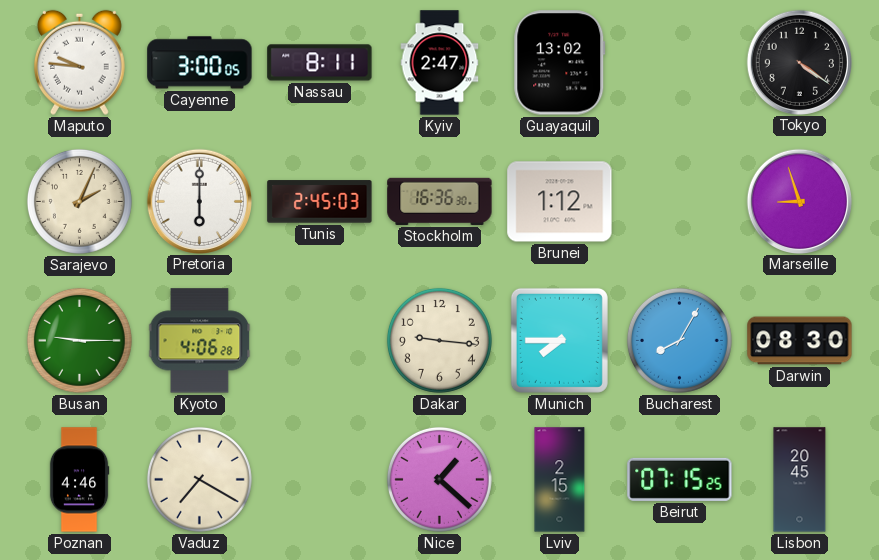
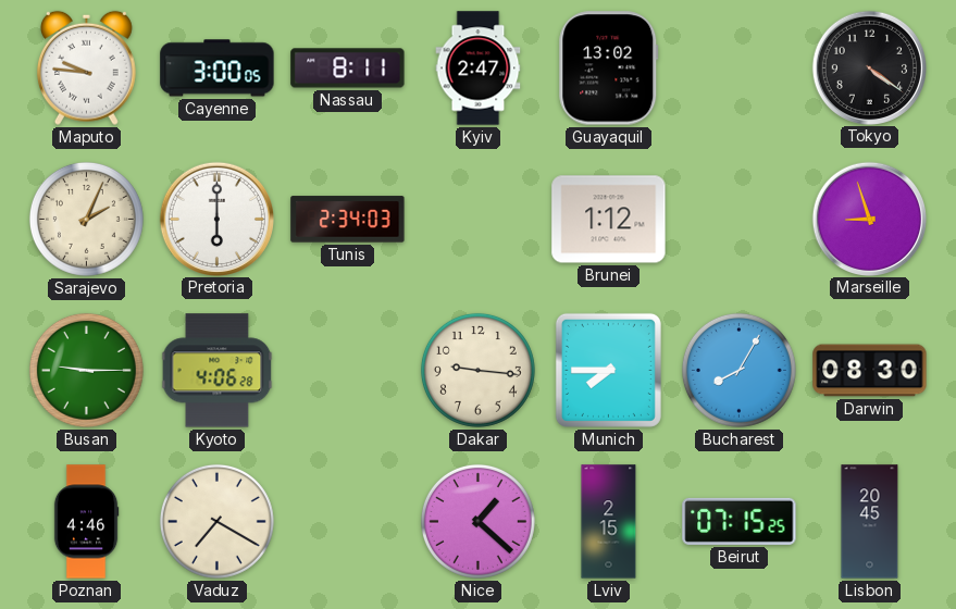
Tunis: 2:45 -> 2:34 (348, 220)
Stockholm: 16:36 -> none (440, 201)
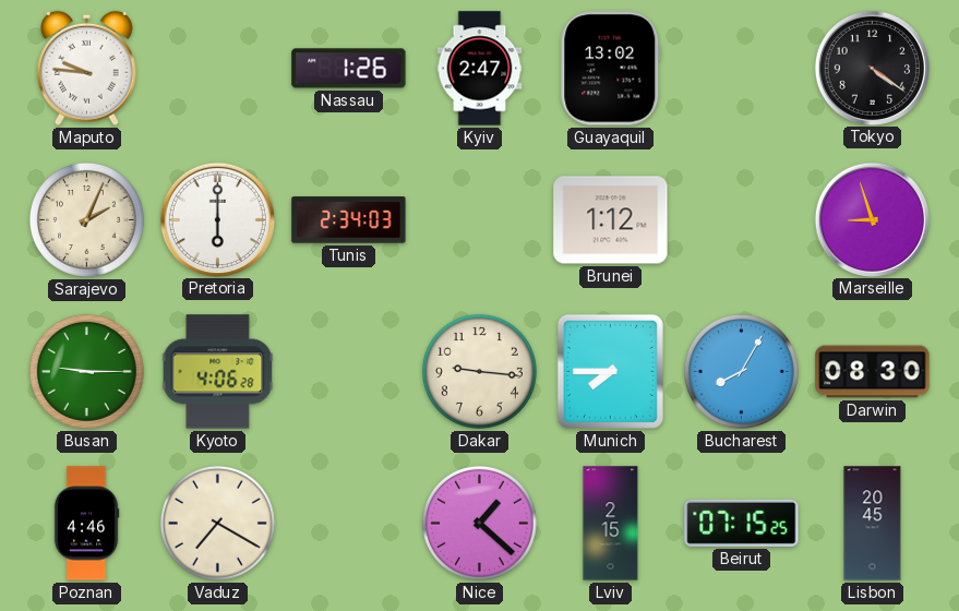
Cayenne: 3:00 -> none (218, 69)
Nassau: 8:11 -> 1:26 (349, 69)
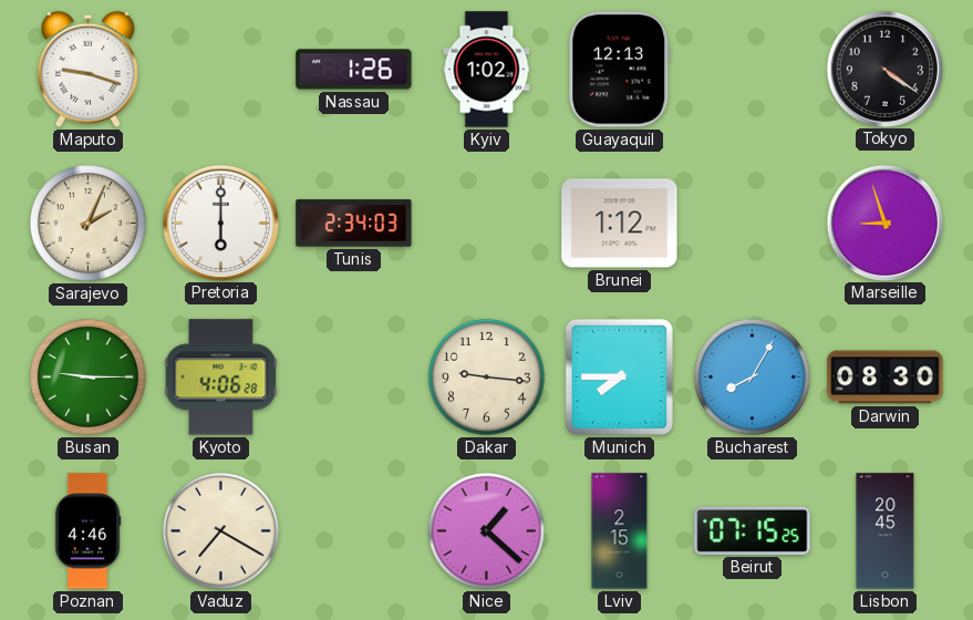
Maputo: 9:46 -> 9:18 (87, 69)
Kyiv: 2:47 -> 1:02 (487, 70)
Guayaquil: 13:02 -> 12:13 (620, 70)
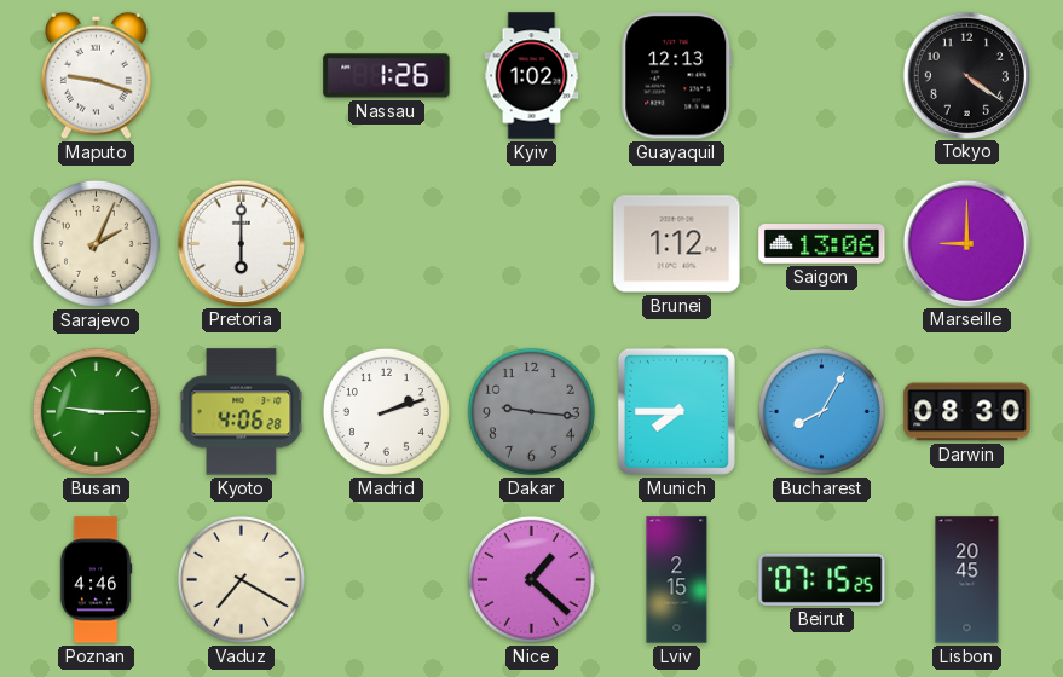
Tunis: 2:34 -> none (354, 224)
Saigon: none -> 13:06 (822, 244)
Marseille: 8:57 -> 9:00 (966, 243)
Madrid: none -> 2:12 (386, 411)
Dakar dial: cream -> grey (531, 411)
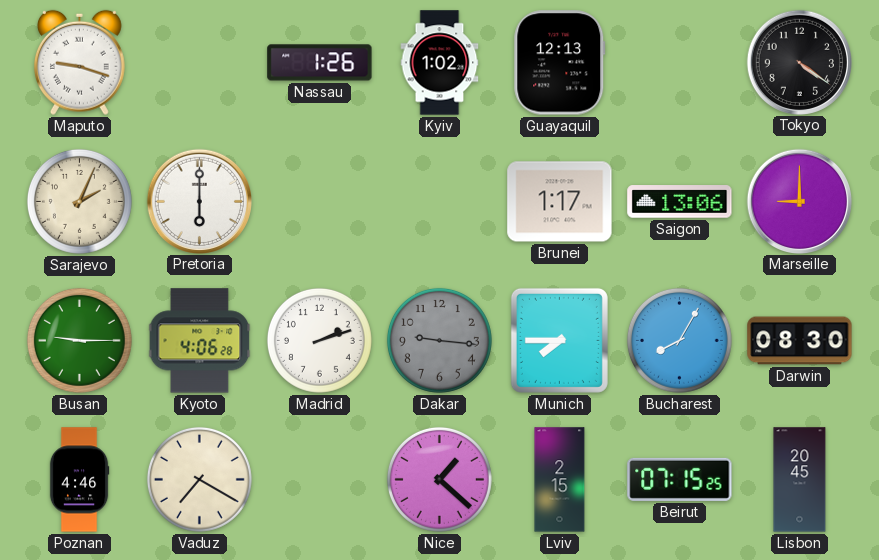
Brunei: 1:12 -> 1:17 (560, 202)
